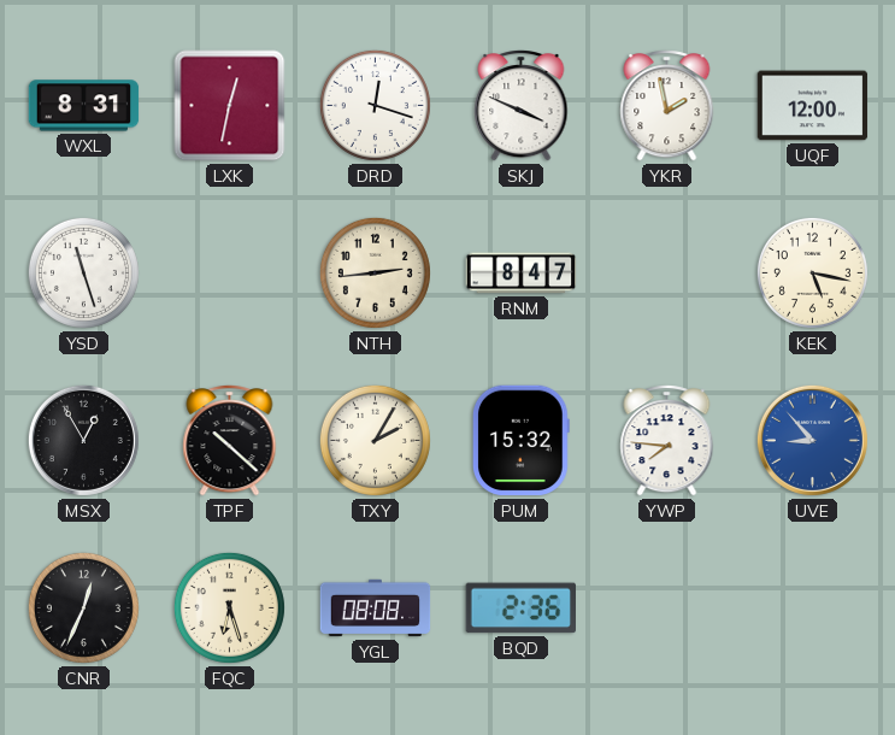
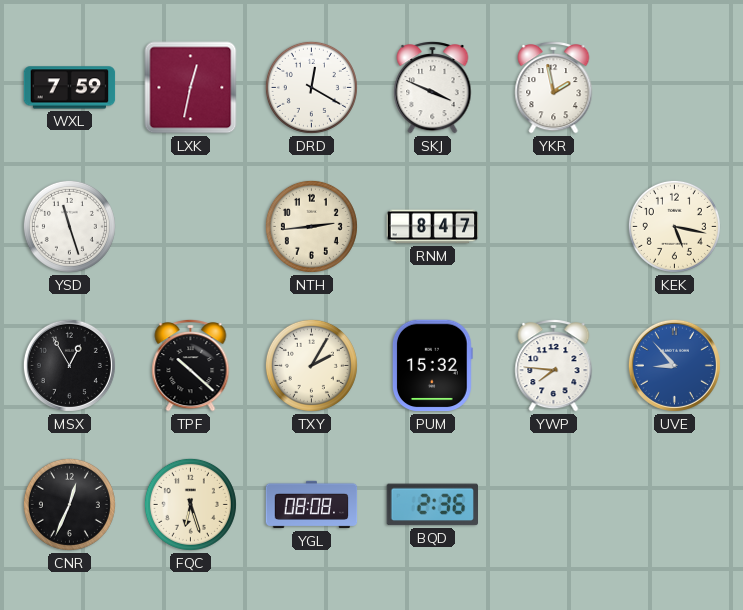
WXL: 8:31 -> 7:59 (70, 88)
DRD: 12:18 -> 12:20 (311, 87)
UQF: 12:00 -> none (813, 106)
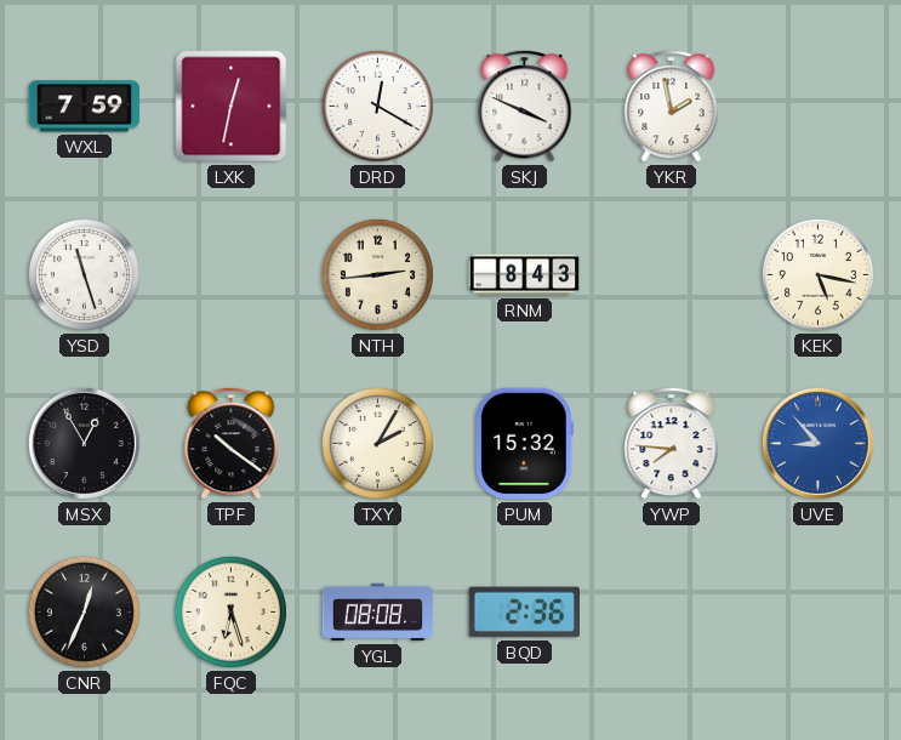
RNM: 8:47 -> 8:43 (525, 275)
TPF: 10:22 -> 10:21 (232, 444)
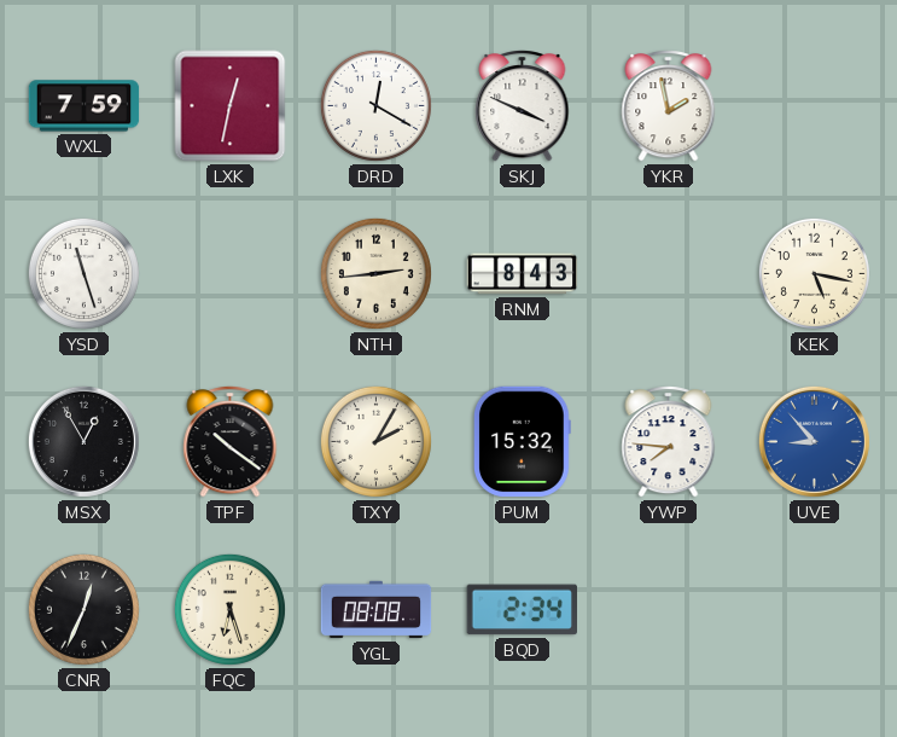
BQD: 2:36 -> 2:34 (522, 610)
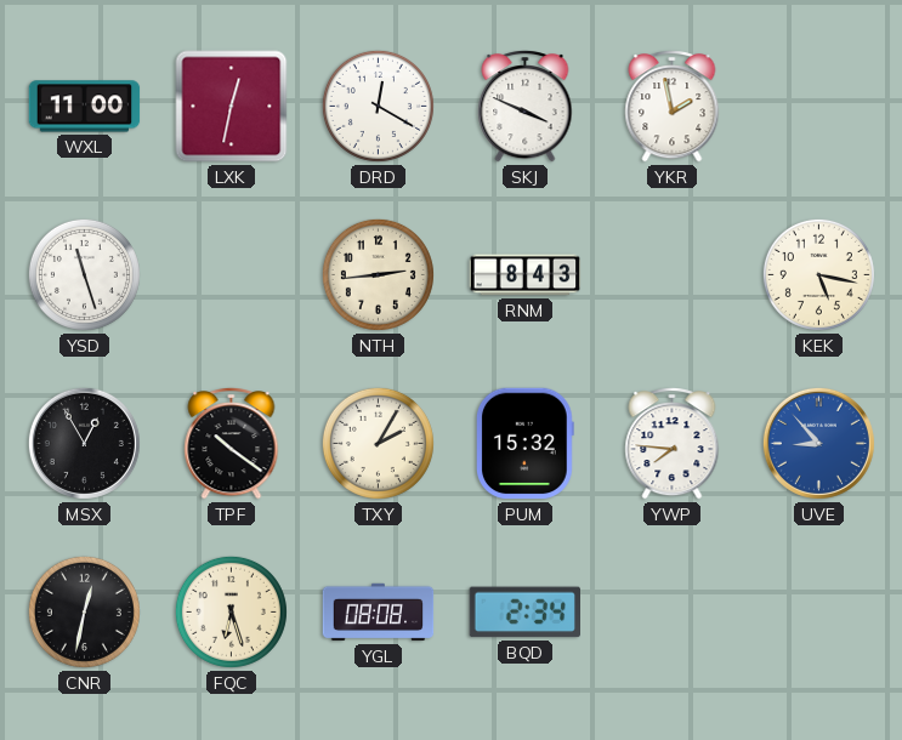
WXL: 7:59 -> 11:00 (85, 107)
CNR: 12:34 -> 12:32 (84, 611)
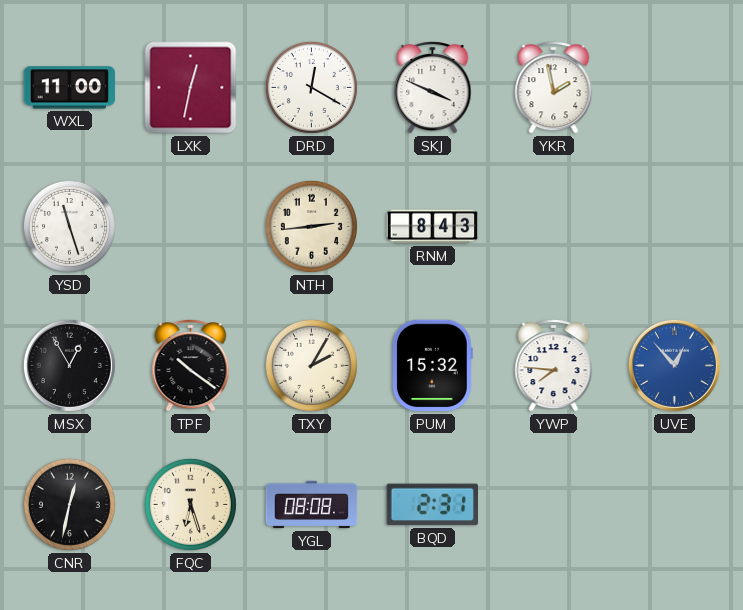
KEK: 5:17 -> none (818, 274)
UVE: 8:53 -> 12:53 (674, 365)
BQD: 2:34 -> 2:31 (432, 505)
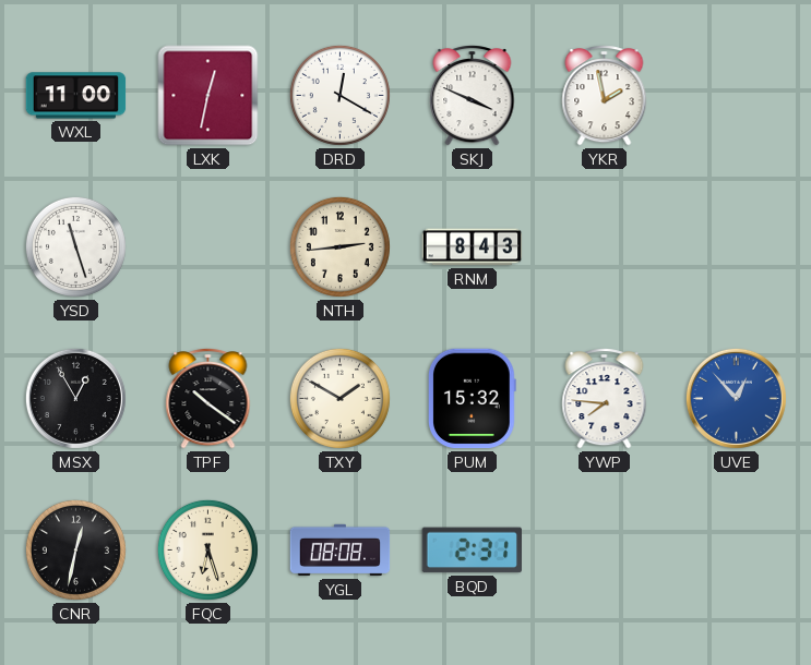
TXY: 2:05 -> 1:50 (339, 398)
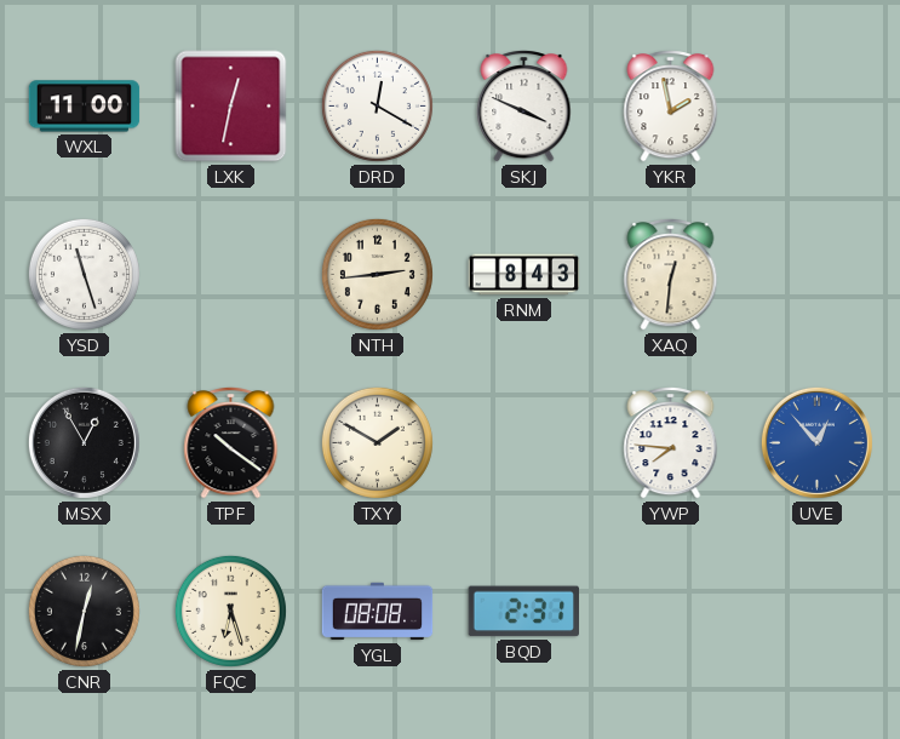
XAQ: none -> 12:31 (671, 275)
PUM: 15:32 -> none (472, 399)
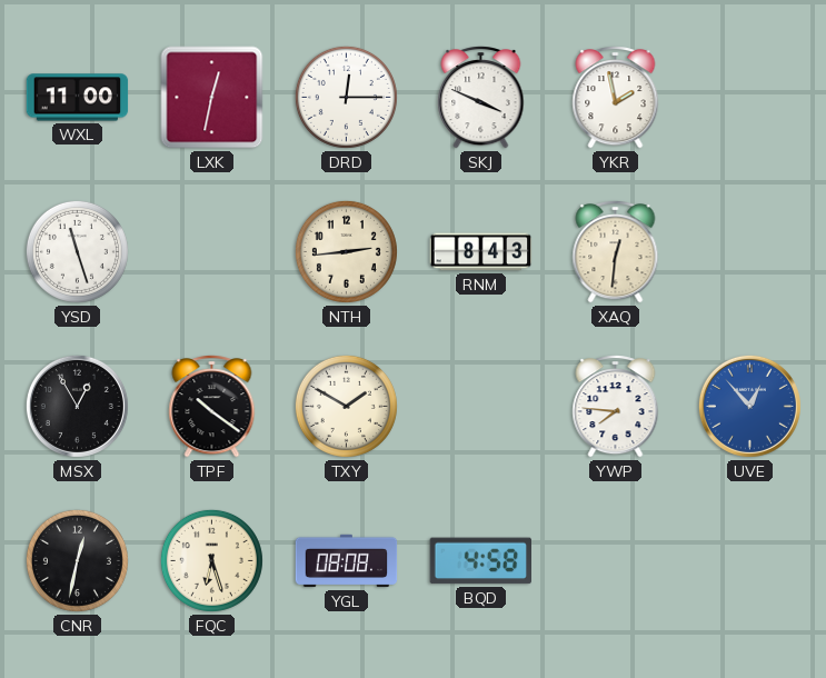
DRD: 12:20 -> 12:15 (346, 97)
BQD: 2:31 -> 4:58 (480, 561)
